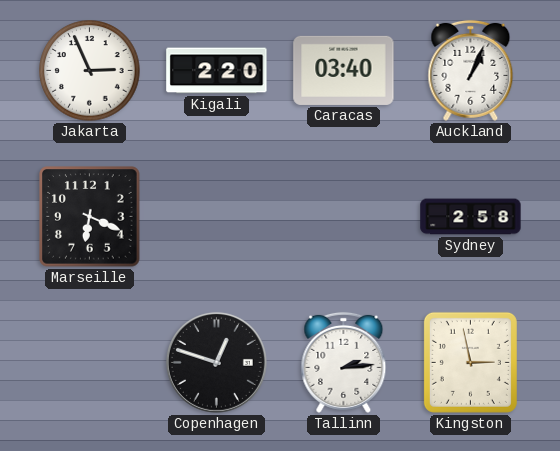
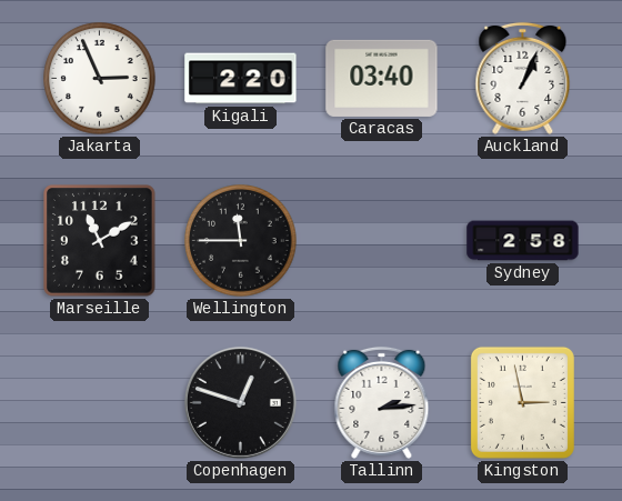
Marseille: 6:19 -> 11:10 (100, 241)
Wellington: none -> 11:45 (241, 241)
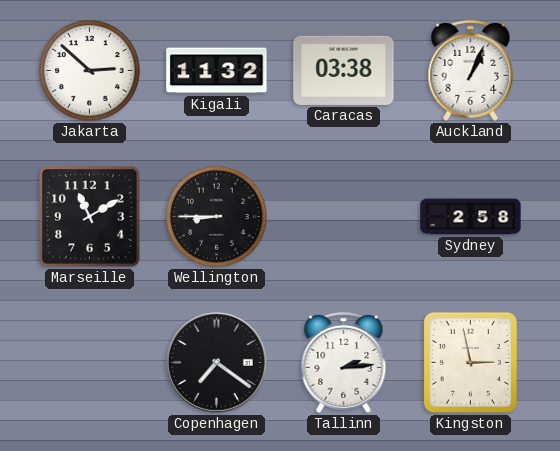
Jakarta: 2:56 -> 2:52 (90, 71)
Kigali: 2:20 -> 11:32 (217, 71)
Caracas: 03:40 -> 03:38 (344, 70)
Wellington: 11:45 -> 8:45 (217, 217)
Copenhagen: 12:48 -> 7:21 (216, 362)
